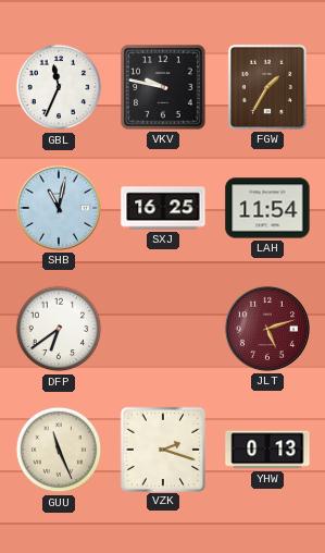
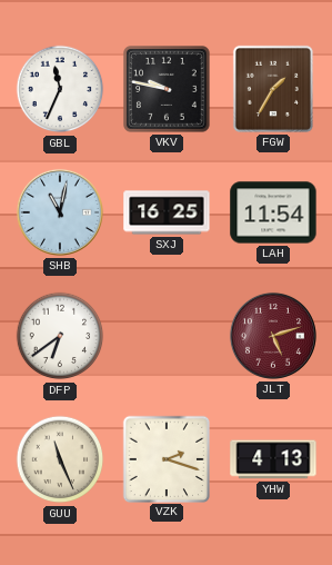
YHW: 0:13 -> 4:13 (273, 459)
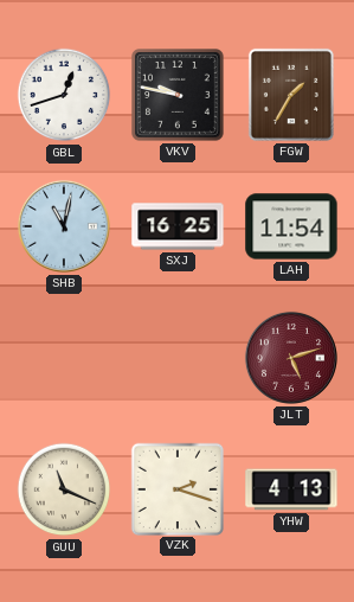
GBL: 11:34 -> 12:42 (64, 95)
DFP: 6:39 -> none (60, 336)
GUU: 11:26 -> 11:19 (64, 489)
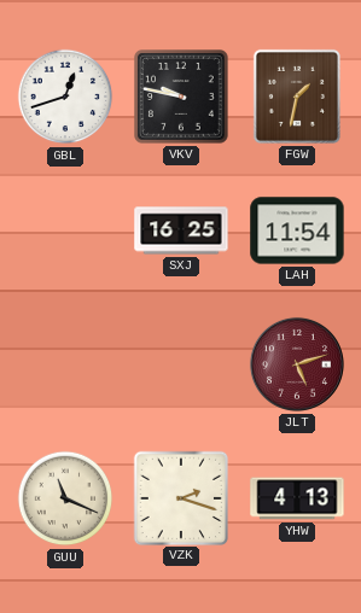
FGW: 1:35 -> 1:32 (297, 97)
SHB: 11:02 -> none (64, 226)
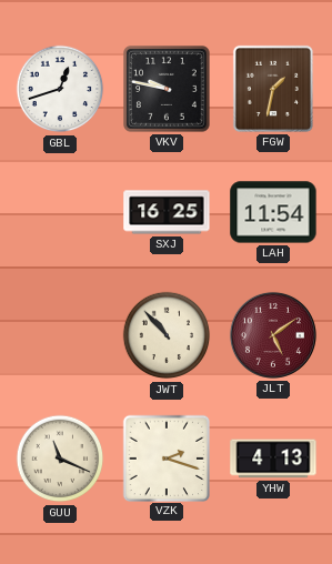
JWT: none -> 10:53 (167, 335)
JLT: 5:12 -> 5:09 (273, 335)
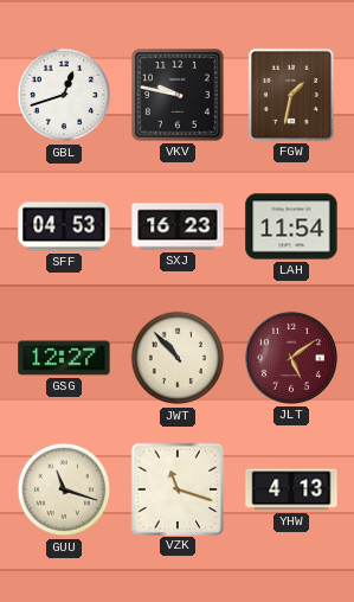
SFF: none -> 04:53 (64, 226)
SXJ: 16:25 -> 16:23 (178, 226)
GSG: none -> 12:27 (64, 358)
GUU: 11:19 -> 11:18 (64, 489)
VZK: 2:18 -> 11:18 (176, 488)
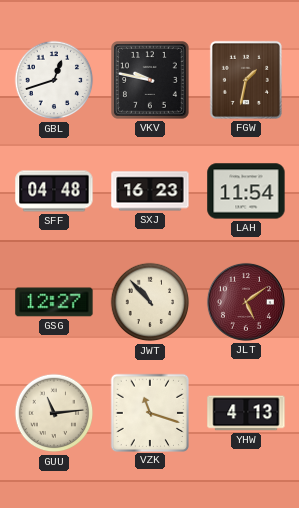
SFF: 04:53 -> 04:48 (54, 191)
GUU: 11:18 -> 11:14 (54, 413)
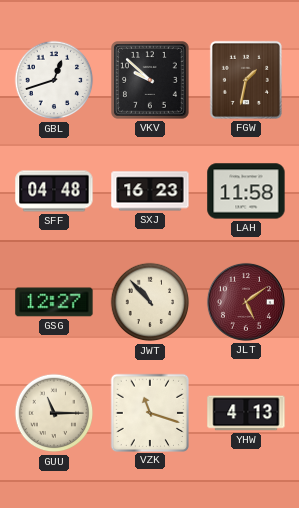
VKV: 9:47 -> 9:52 (151, 81)
LAH: 11:54 -> 11:58 (246, 191)
GUU: 11:14 -> 11:15 (54, 413)
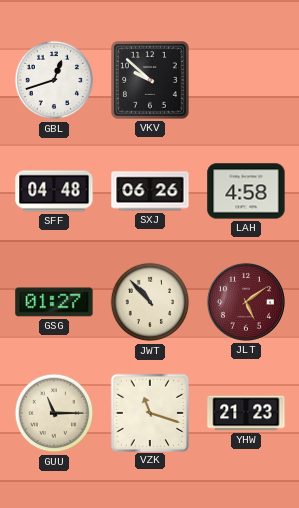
FGW: 1:32 -> none (246, 80)
SXJ: 16:23 -> 06:26 (150, 191)
LAH: 11:58 -> 4:58 (246, 191)
GSG: 12:27 -> 01:27 (54, 302)
YHW: 4:13 -> 21:23 (246, 413)
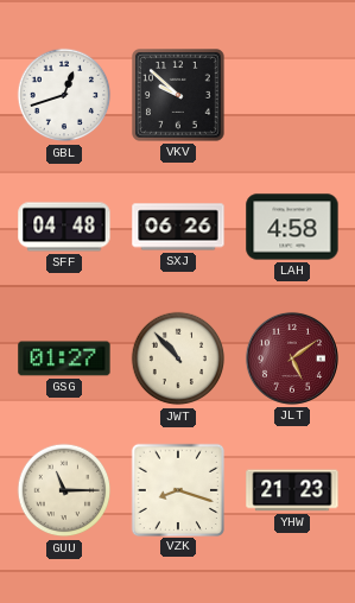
VZK: 11:18 -> 8:18 (177, 489)
